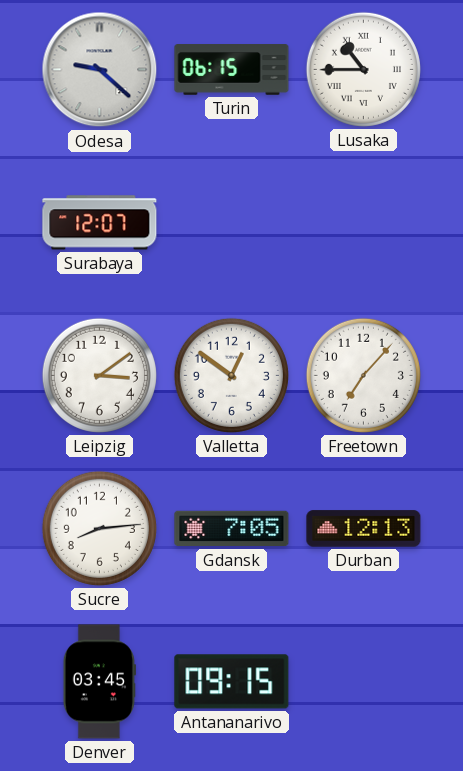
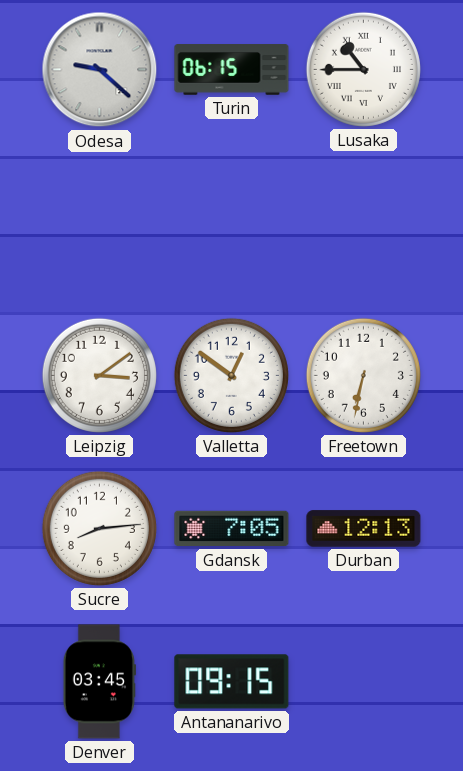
Surabaya: 12:07 -> none (100, 223)
Freetown: 7:07 -> 6:32 (363, 375)
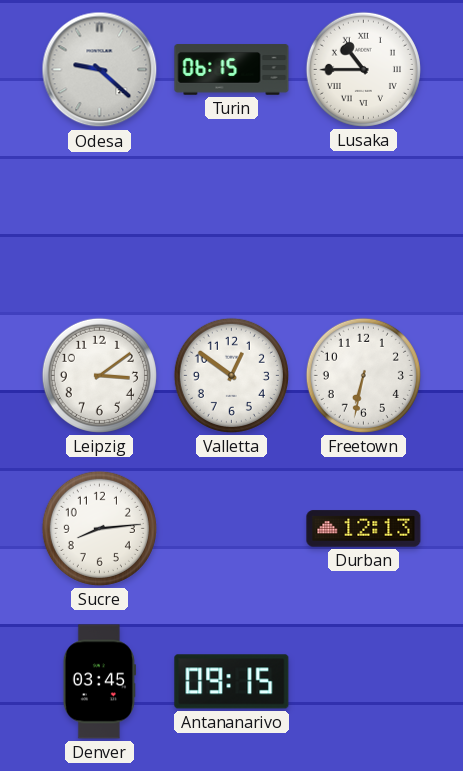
Gdansk: 7:05 -> none (232, 529)
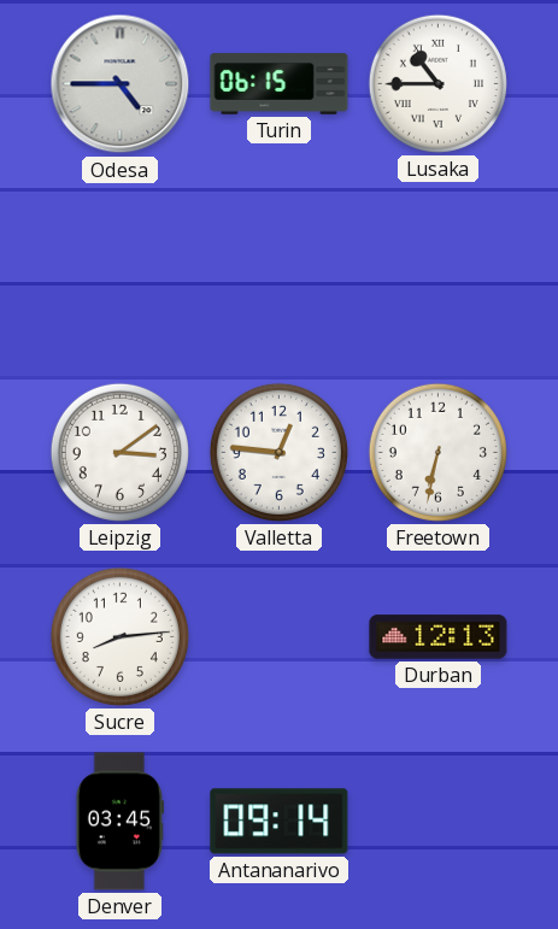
Odesa: 9:22 -> 4:45 (121, 84)
Valletta: 12:51 -> 12:46 (278, 452)
Antananarivo: 09:15 -> 09:14 (280, 822)
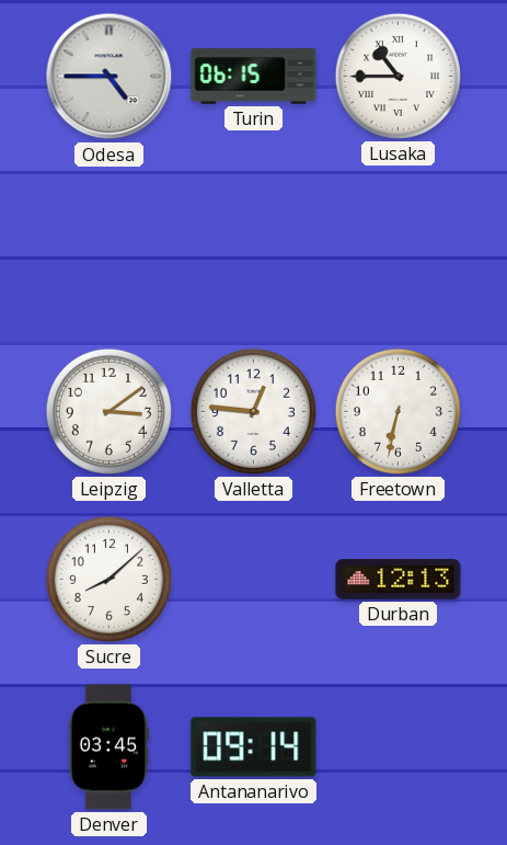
Sucre: 8:14 -> 8:08 (108, 579)
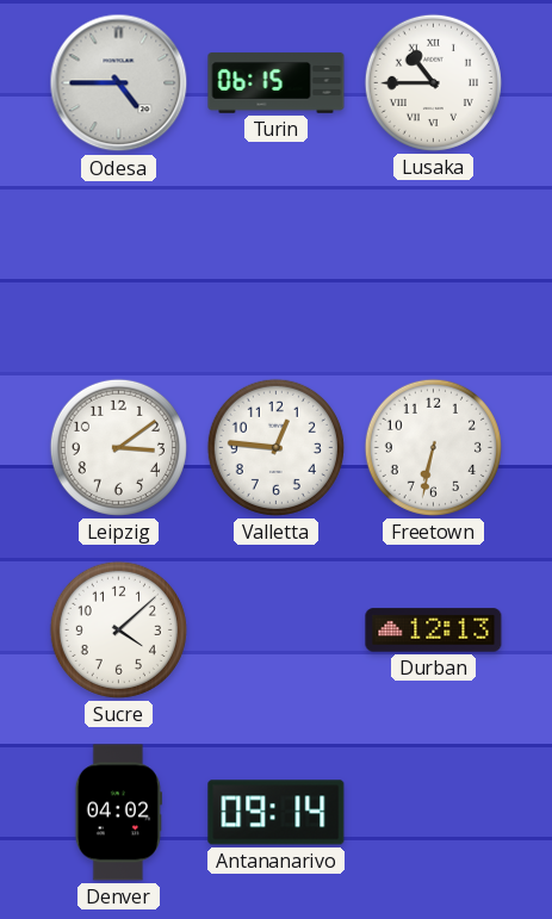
Sucre: 8:08 -> 4:08 (118, 629)
Denver: 03:45 -> 04:02 (118, 813)
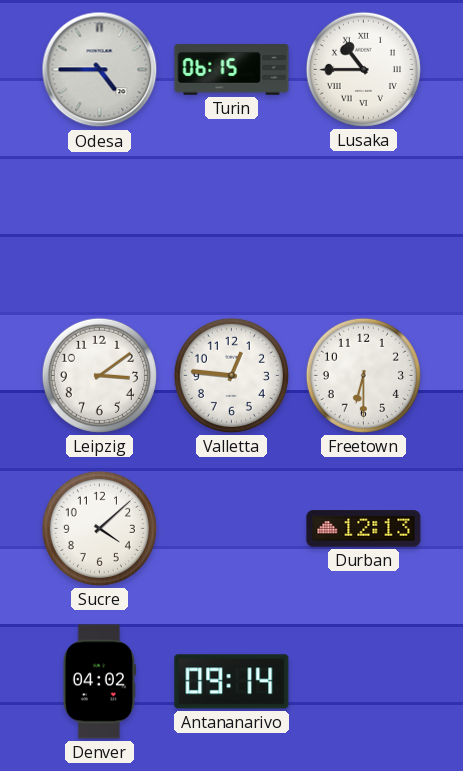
Freetown: 6:32 -> 6:30 (363, 375)
